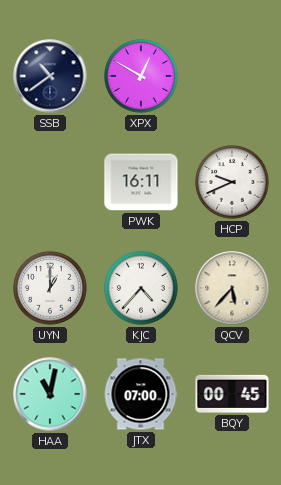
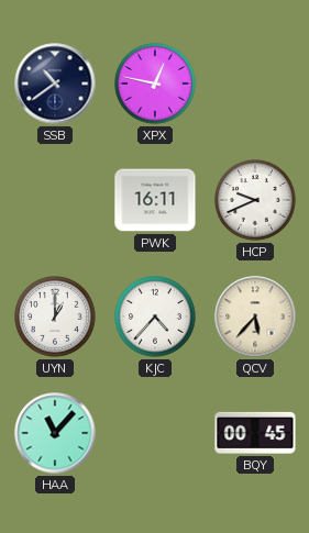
XPX: 12:50 -> 12:47 (155, 84)
HAA: 11:02 -> 11:07 (55, 433)
JTX: 07:00 -> none (141, 394)
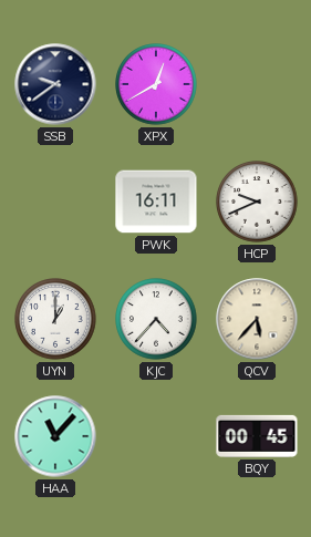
SSB: 10:39 -> 9:39 (55, 84)
XPX: 12:47 -> 12:40 (156, 84)
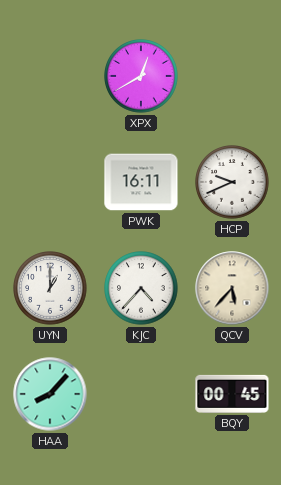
SSB: 9:39 -> none (55, 84)
HAA: 11:07 -> 8:07 (50, 394)
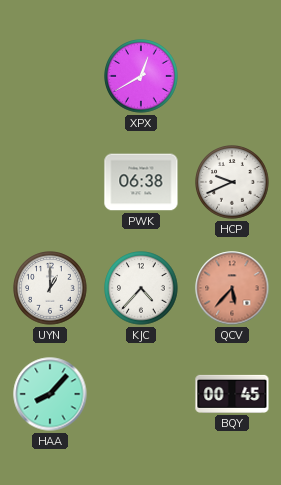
PWK: 16:11 -> 06:38 (141, 182)
QCV dial: cream -> salmon (232, 288)
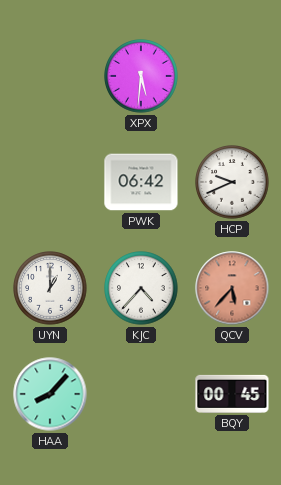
XPX: 12:40 -> 5:31 (141, 76)
PWK: 06:38 -> 06:42 (141, 182)
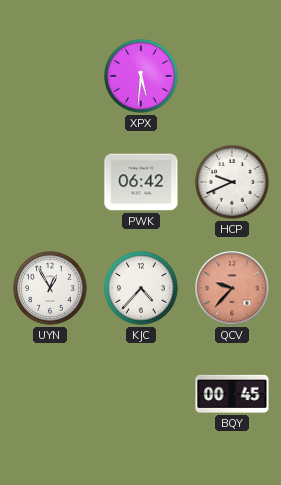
UYN: 1:00 -> 12:55 (50, 288)
QCV: 5:37 -> 9:37 (232, 288)
HAA: 8:07 -> none (50, 394)
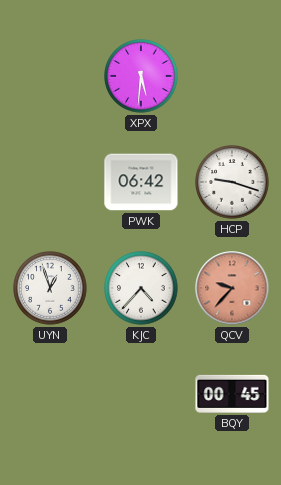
HCP: 9:41 -> 9:18 (232, 182)
UYN: 12:55 -> 12:57 (50, 288)
